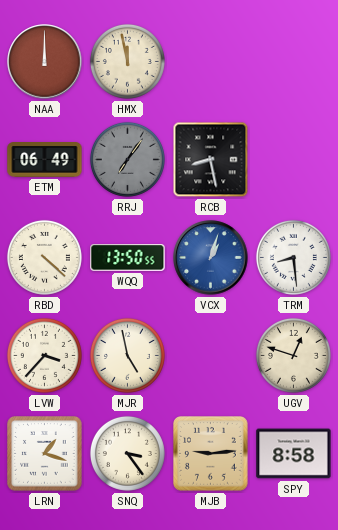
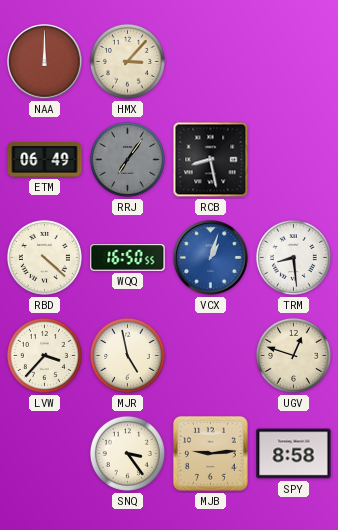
HMX: 11:58 -> 3:07 (127, 61)
WQQ: 13:50 -> 16:50 (128, 258)
LRN: 1:18 -> none (45, 454)
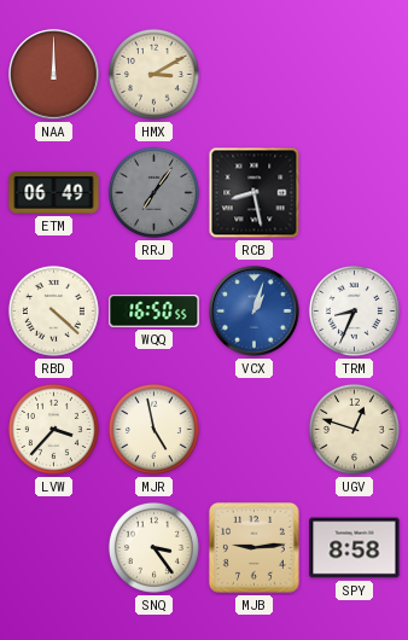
HMX: 3:07 -> 3:10 (153, 74)
TRM: 8:29 -> 8:34 (354, 310)
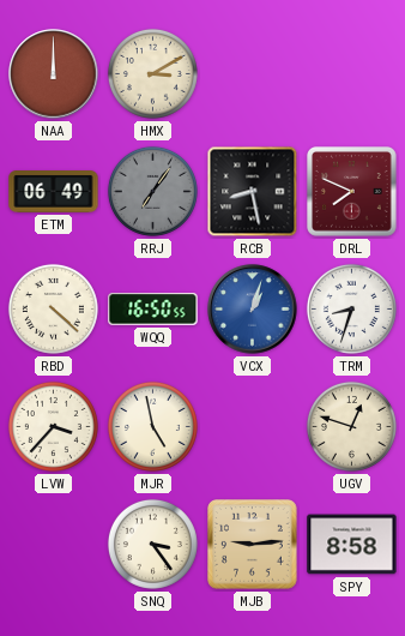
DRL: none -> 7:49 (352, 192)
TRM: 8:34 -> 8:33 (351, 308)
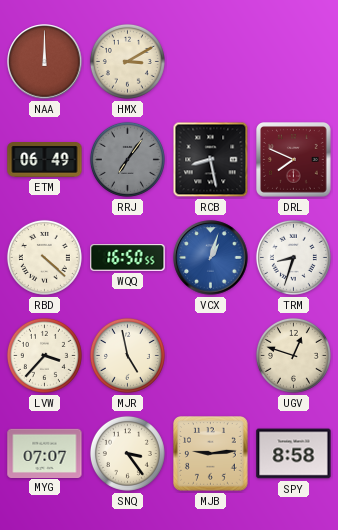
MYG: none -> 07:07 (45, 453)
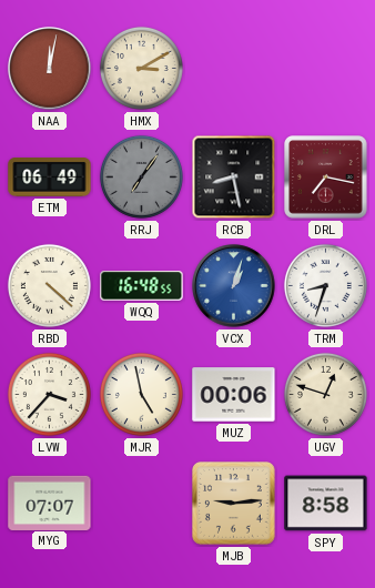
NAA: 12:00 -> 12:02 (50, 69)
DRL: 7:49 -> 7:17 (326, 178)
WQQ: 16:50 -> 16:48 (142, 286)
MUZ: none -> 00:06 (234, 395)
SNQ: 3:24 -> none (127, 453)
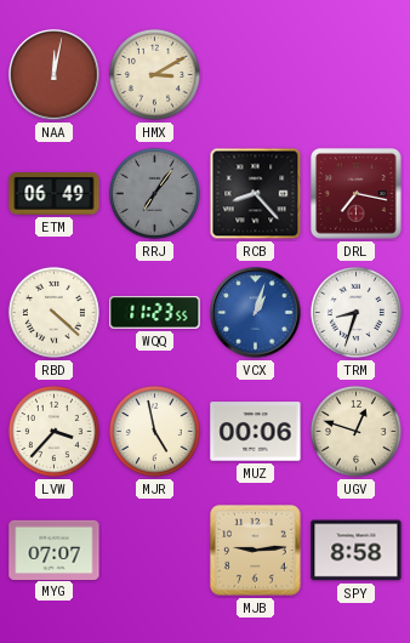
RCB: 8:28 -> 8:23 (256, 194)
WQQ: 16:48 -> 11:23 (155, 313)
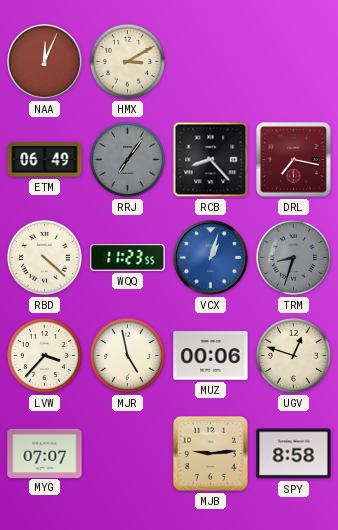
NAA: 12:02 -> 12:04 (45, 62)
TRM dial: white -> grey (293, 257)
